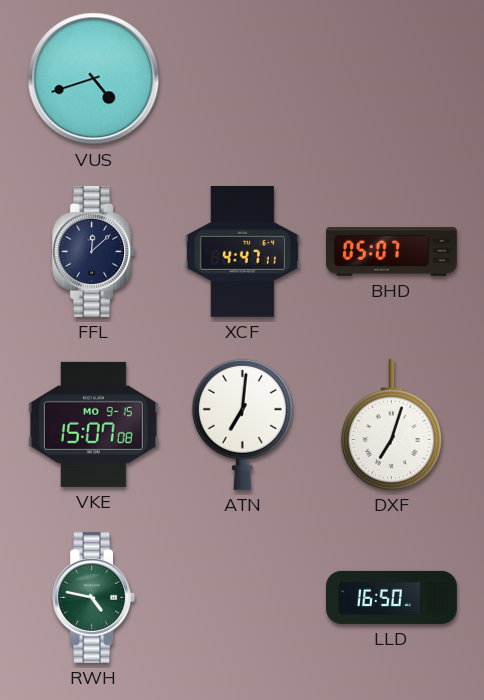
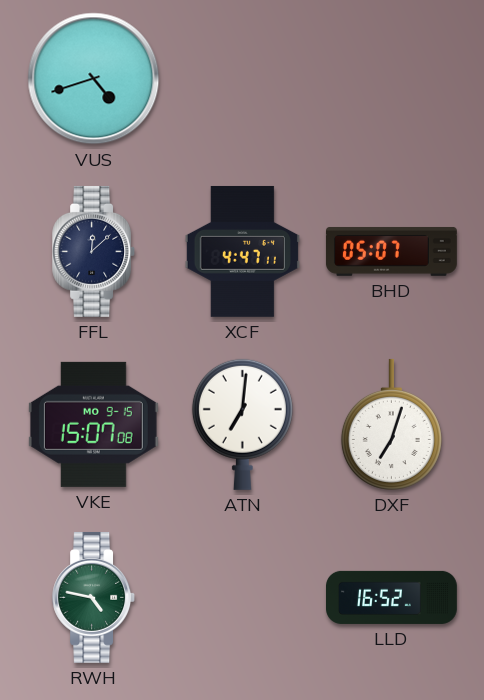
LLD: 16:50 -> 16:52 (392, 597)
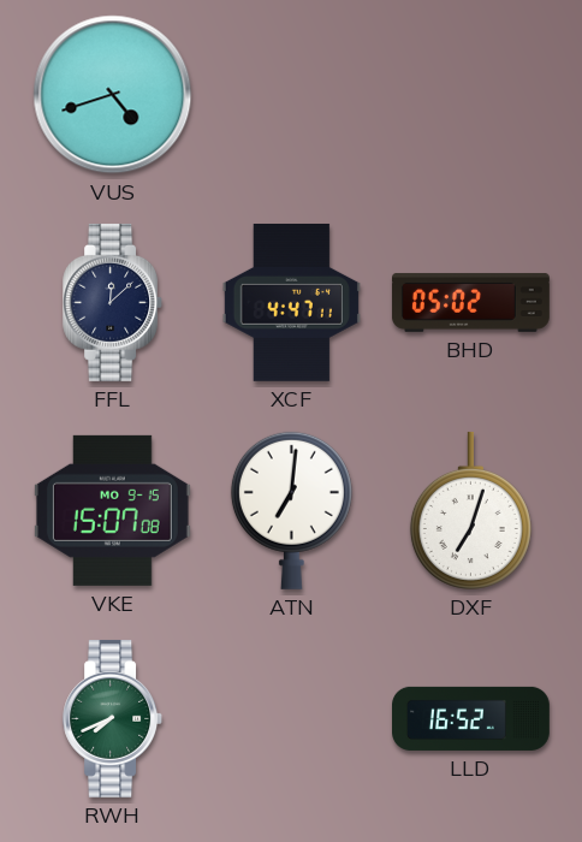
BHD: 05:07 -> 05:02 (470, 302)
RWH: 4:47 -> 7:41 (113, 718)
